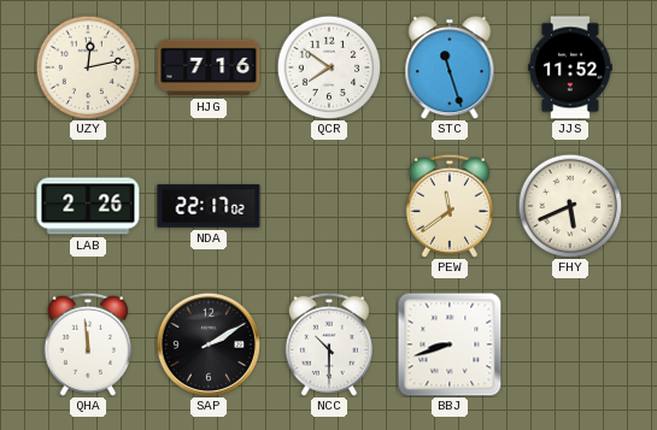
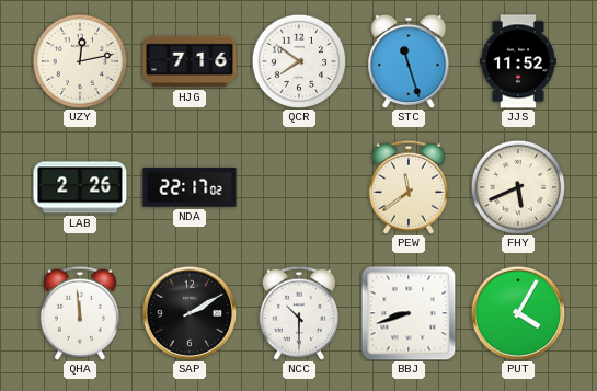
PUT: none -> 4:05 (517, 312)
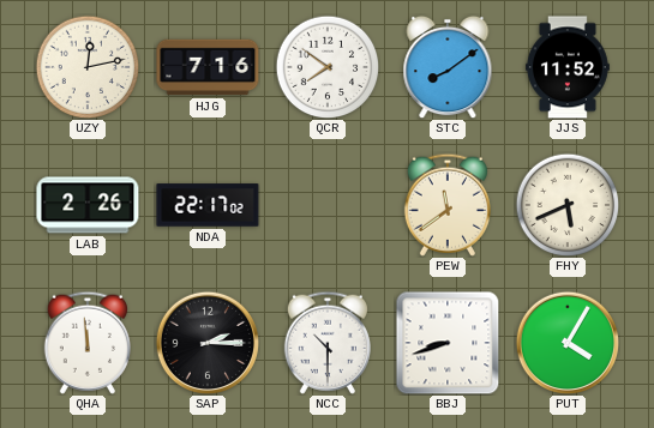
STC: 11:27 -> 8:09 (448, 67)
SAP: 2:10 -> 2:15 (206, 342)
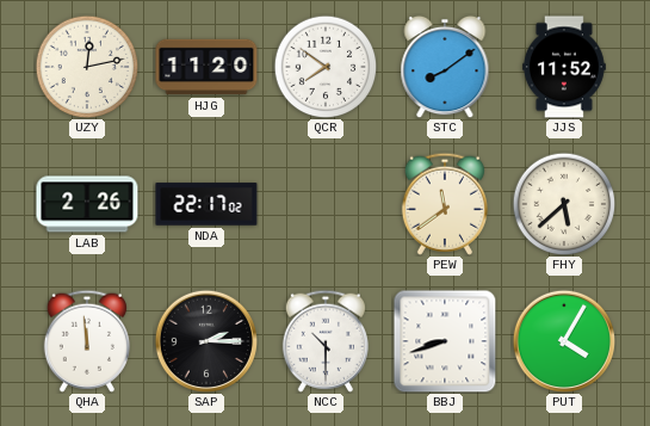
HJG: 7:16 -> 11:20 (206, 67)
FHY: 5:41 -> 5:38 (564, 204)
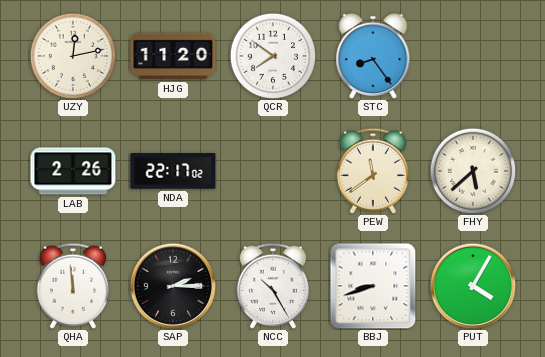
STC: 8:09 -> 8:24 (373, 56)
JJS: 11:52 -> none (564, 67)
NCC: 10:30 -> 10:25 (273, 286)
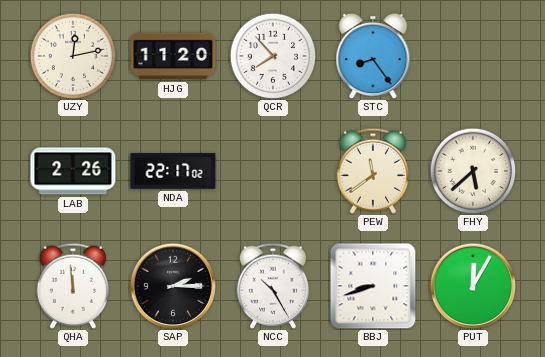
QCR: 7:51 -> 7:53 (273, 56)
PUT: 4:05 -> 12:05 (472, 285)
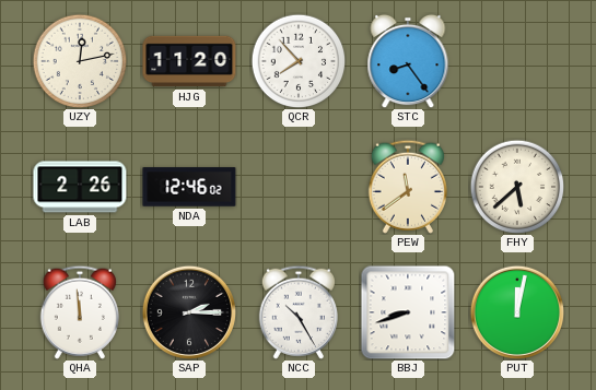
NDA: 22:17 -> 12:46 (189, 187)
PUT: 12:05 -> 12:02 (516, 311)
